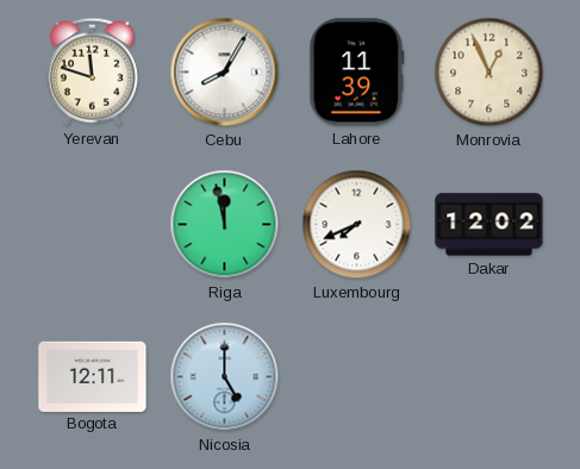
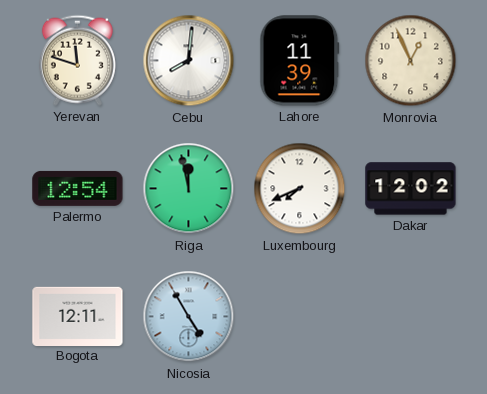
Cebu: 8:05 -> 8:01 (189, 61)
Palermo: none -> 12:54 (78, 188)
Nicosia: 5:00 -> 4:55 (189, 317)
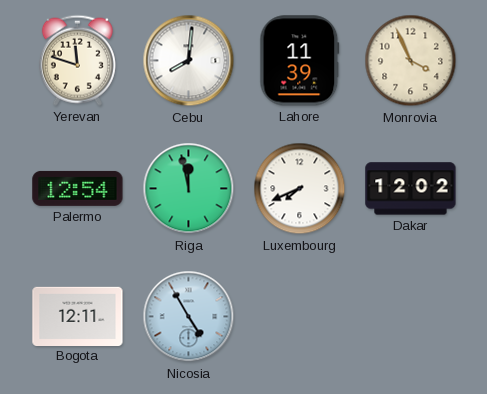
Monrovia: 12:56 -> 3:56 (411, 61)
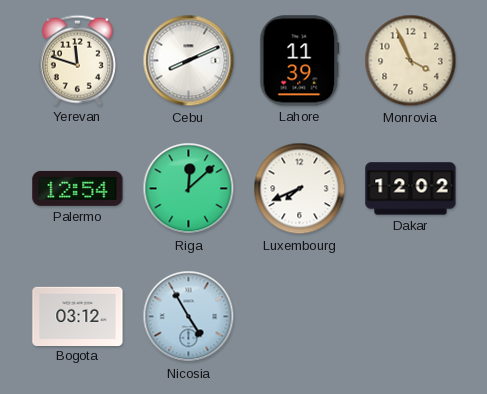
Cebu: 8:01 -> 8:11 (189, 61)
Riga: 11:58 -> 12:08 (189, 189)
Bogota: 12:11 -> 03:12 (78, 316)
